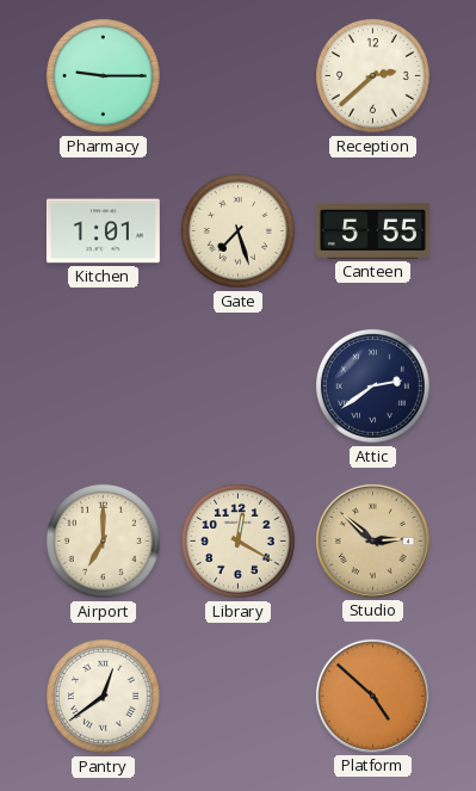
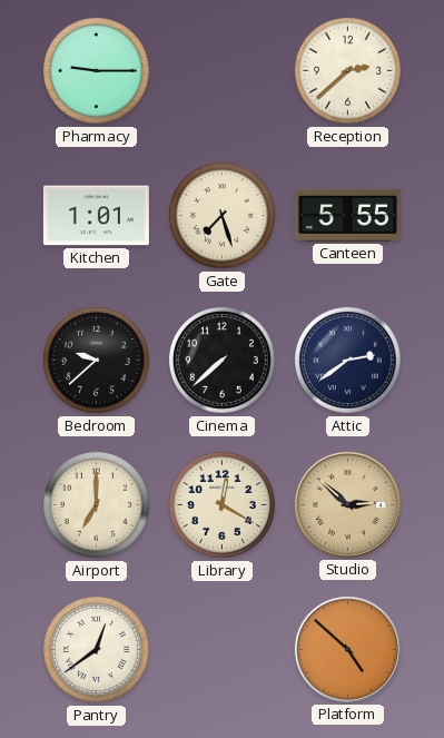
Bedroom: none -> 9:38 (96, 360)
Cinema: none -> 7:38 (221, 360)
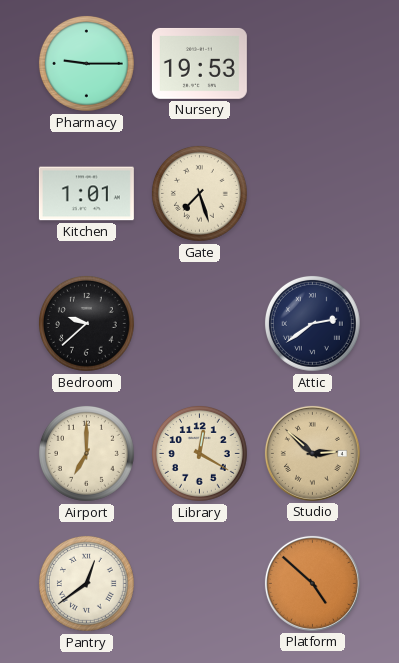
Nursery: none -> 19:53 (199, 64)
Reception: 2:38 -> none (347, 70)
Canteen: 5:55 -> none (347, 215)
Cinema: 7:38 -> none (221, 360)
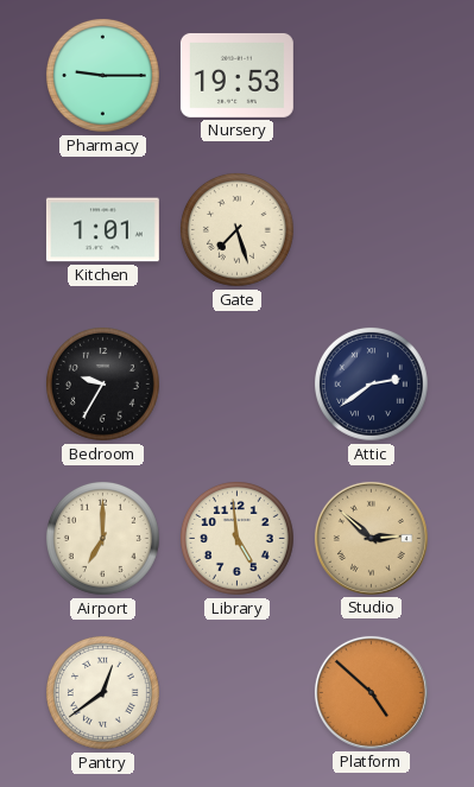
Bedroom: 9:38 -> 9:35 (102, 383)
Library: 12:20 -> 4:59 (236, 538)
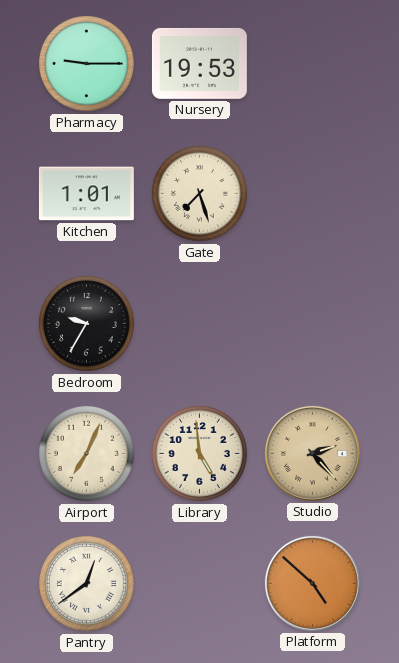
Attic: 2:39 -> none (371, 383)
Airport: 7:00 -> 7:04 (86, 453)
Studio: 2:52 -> 2:23 (312, 453)
